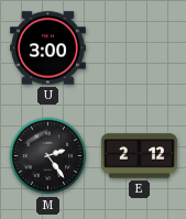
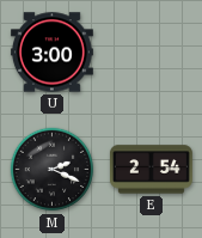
M: 2:24 -> 2:19 (53, 170)
E: 2:12 -> 2:54 (151, 170)
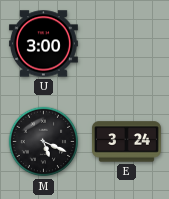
M: 2:19 -> 5:19 (44, 142)
E: 2:54 -> 3:24 (126, 142)
